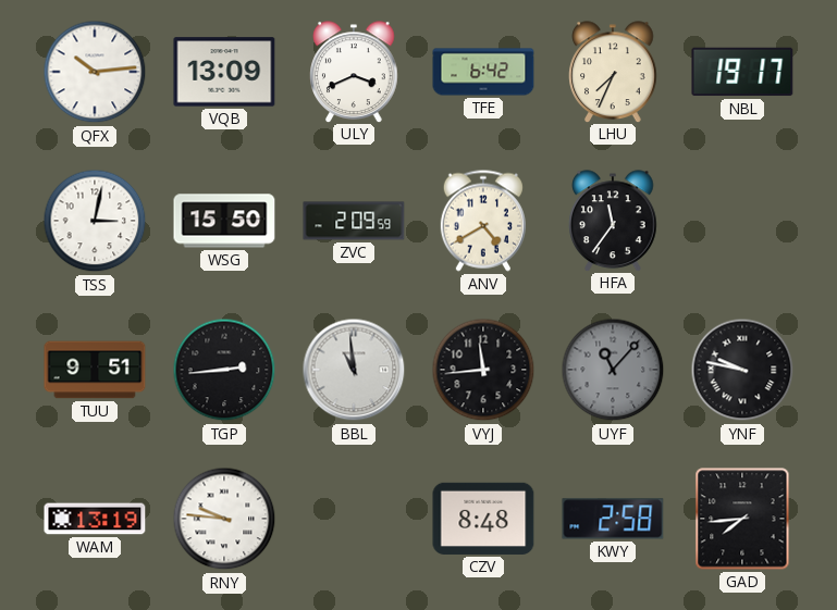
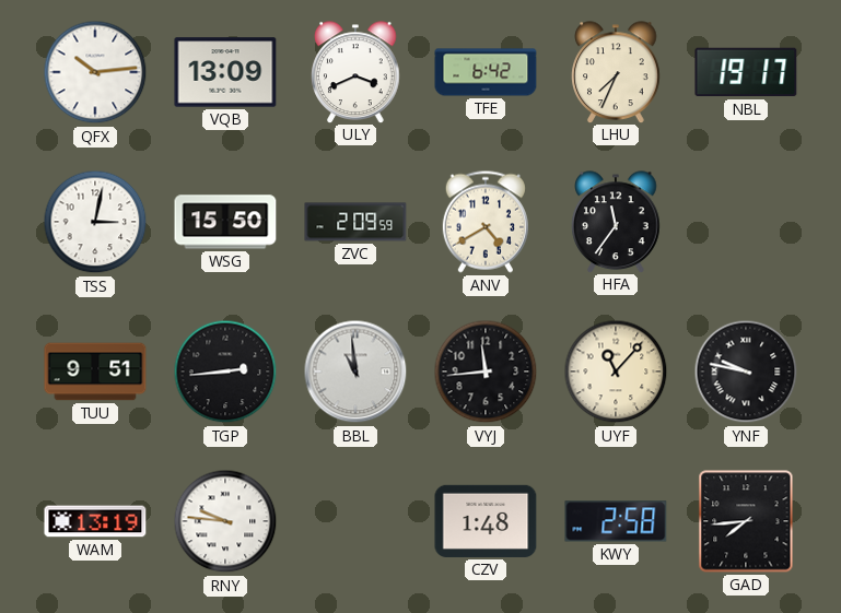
UYF dial: grey -> cream (616, 372)
CZV: 8:48 -> 1:48 (486, 521)
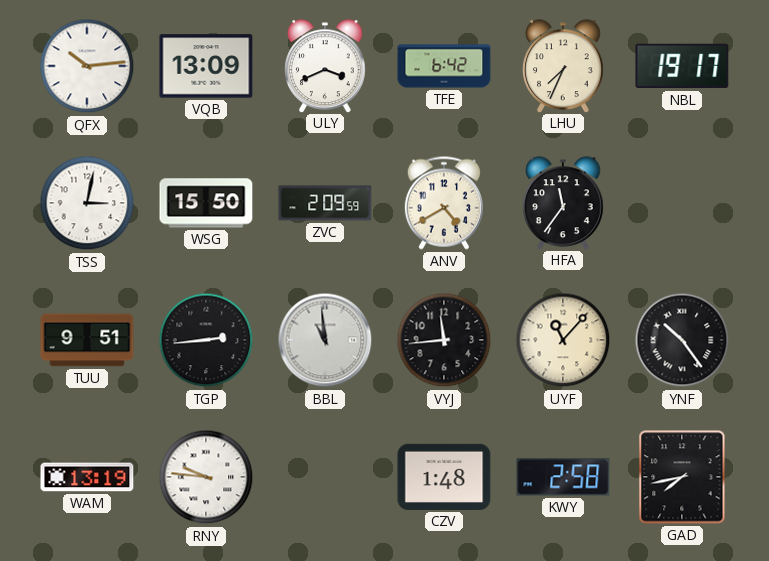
YNF: 9:47 -> 10:24 (682, 340)
GAD: 7:44 -> 7:43 (682, 477)
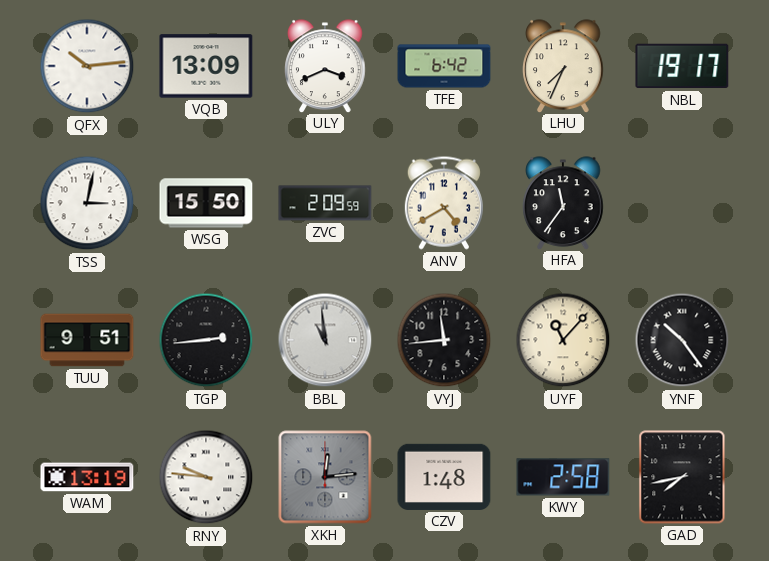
XKH: none -> 12:14 (325, 477)
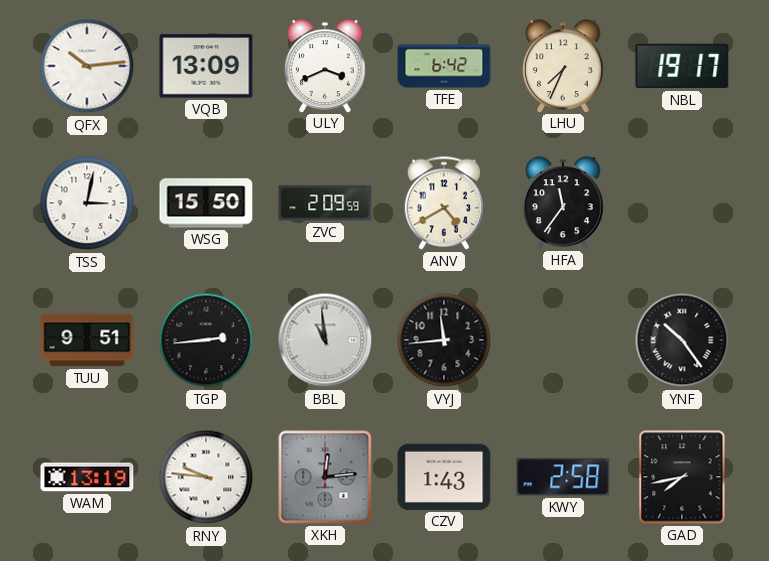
UYF: 11:07 -> none (563, 340)
CZV: 1:48 -> 1:43 (444, 477)
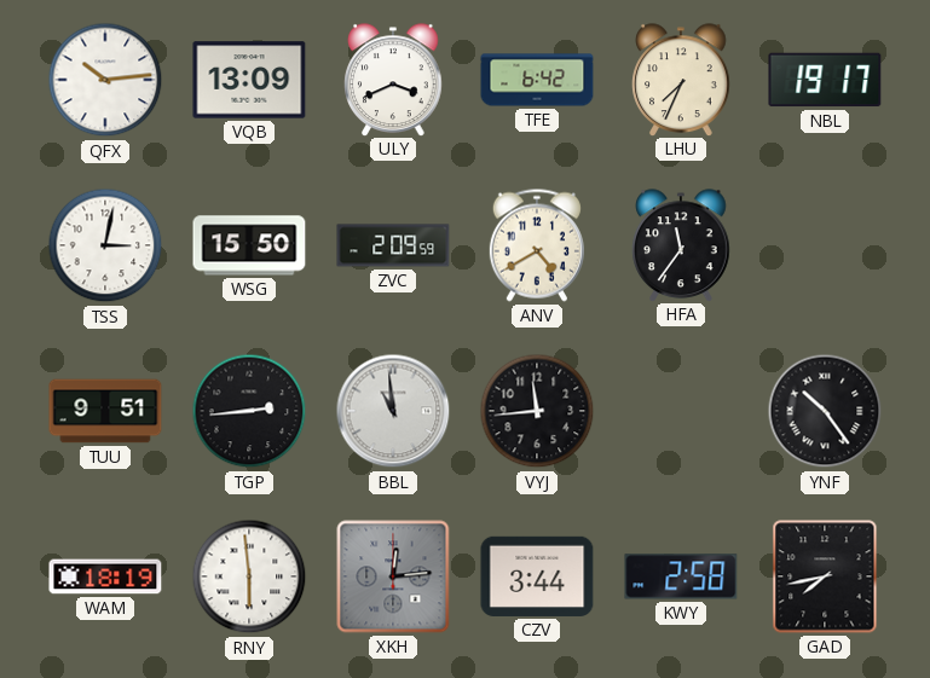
WAM: 13:19 -> 18:19 (105, 576)
RNY: 9:46 -> 5:59 (249, 576)
CZV: 1:43 -> 3:44 (537, 576)
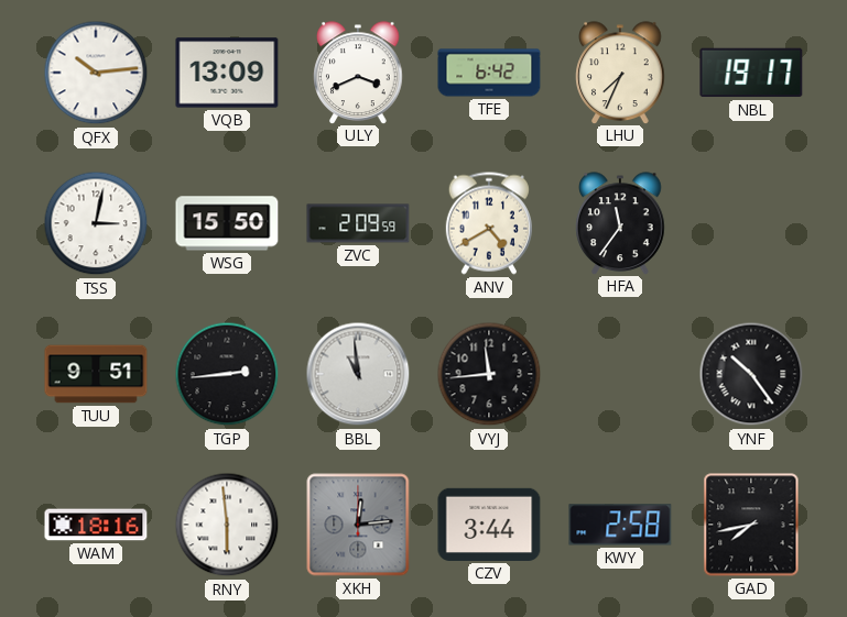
WAM: 18:19 -> 18:16 (96, 525)
